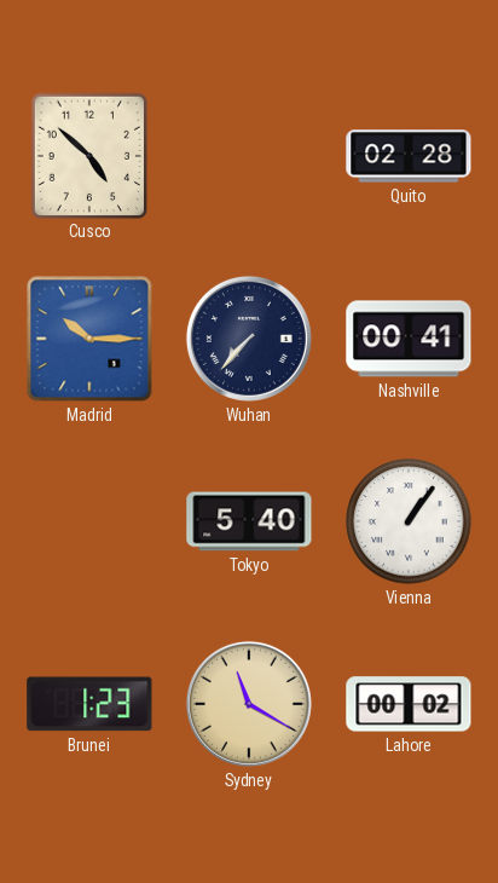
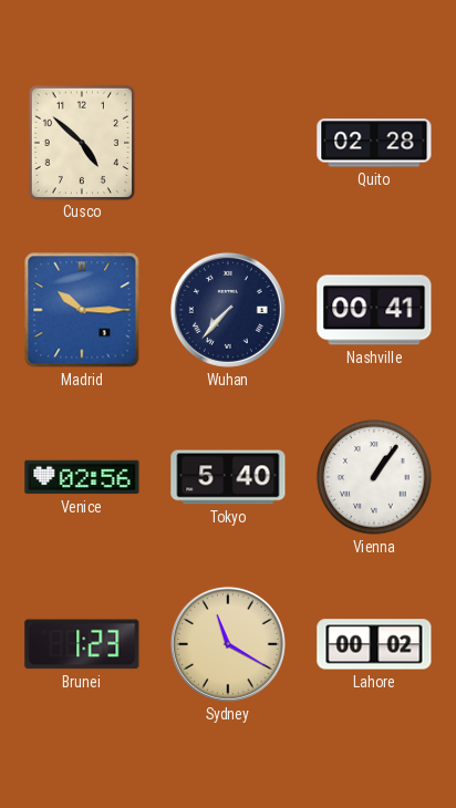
Venice: none -> 02:56 (82, 477)
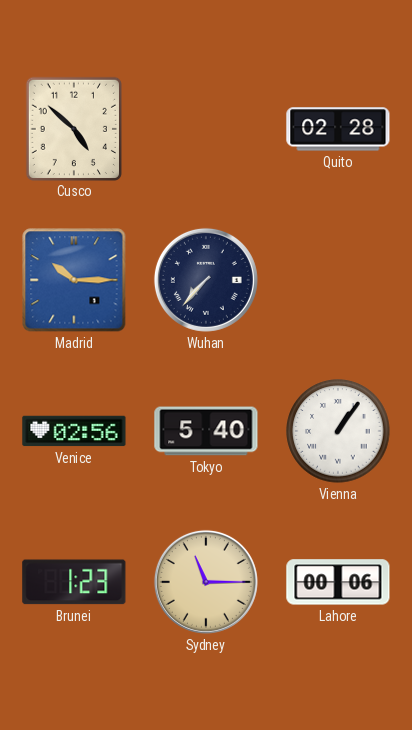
Nashville: 00:41 -> none (374, 310)
Sydney: 11:20 -> 11:15 (206, 582)
Lahore: 00:02 -> 00:06 (338, 582)
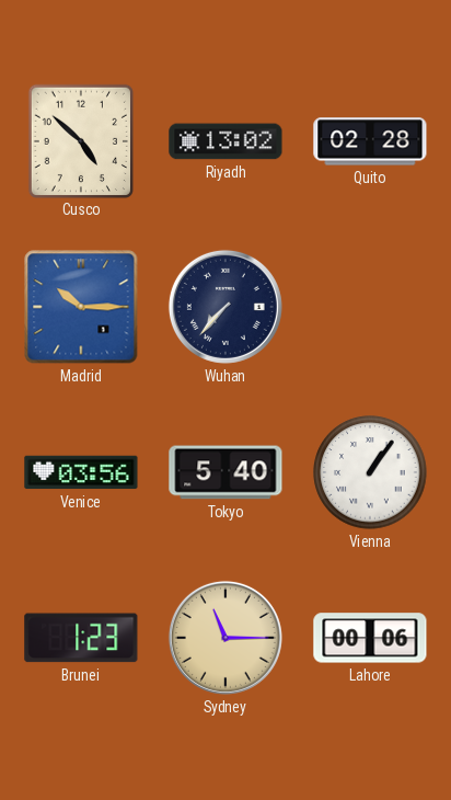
Riyadh: none -> 13:02 (225, 141)
Venice: 02:56 -> 03:56 (81, 472)
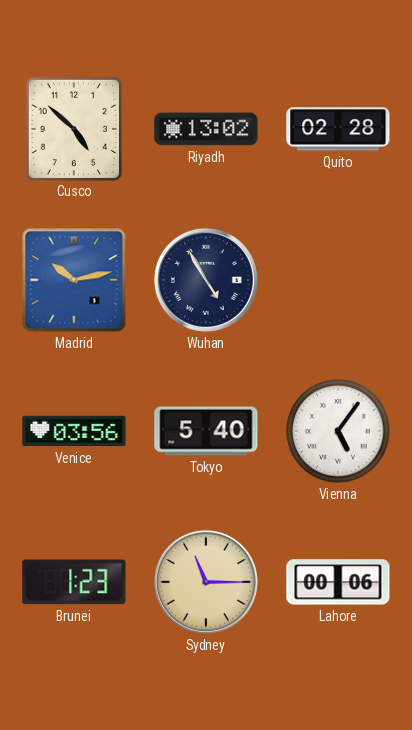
Madrid: 10:15 -> 10:13 (74, 280)
Wuhan: 7:37 -> 4:55 (206, 280)
Vienna: 1:06 -> 5:06 (338, 431)
